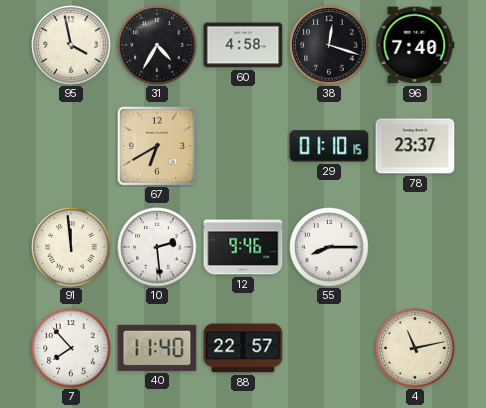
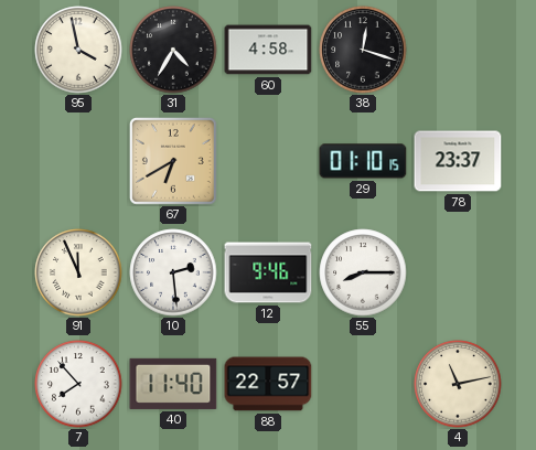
96: 7:40 -> none (415, 45)
91: 11:59 -> 11:56 (78, 272)
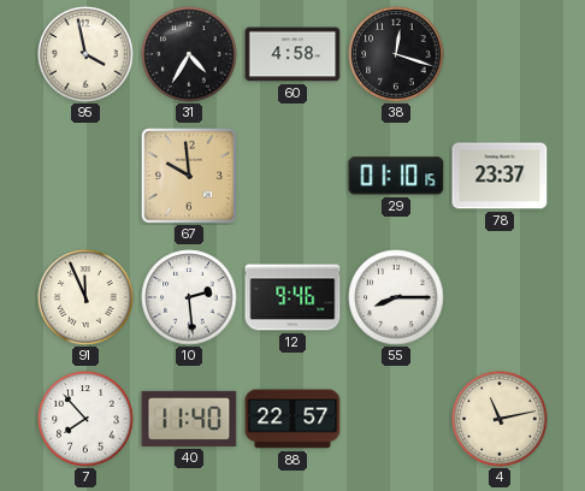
67: 6:40 -> 9:59 (190, 177)
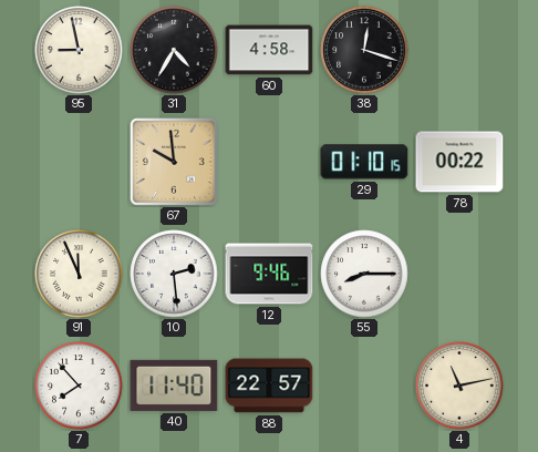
95: 3:58 -> 8:58 (79, 50)
78: 23:37 -> 00:22 (459, 162)
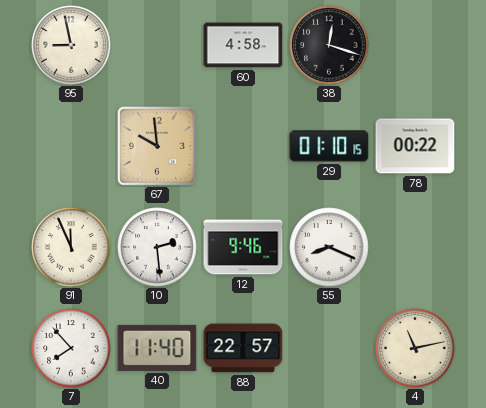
31: 4:35 -> none (174, 50)
55: 8:15 -> 8:19 (329, 247)
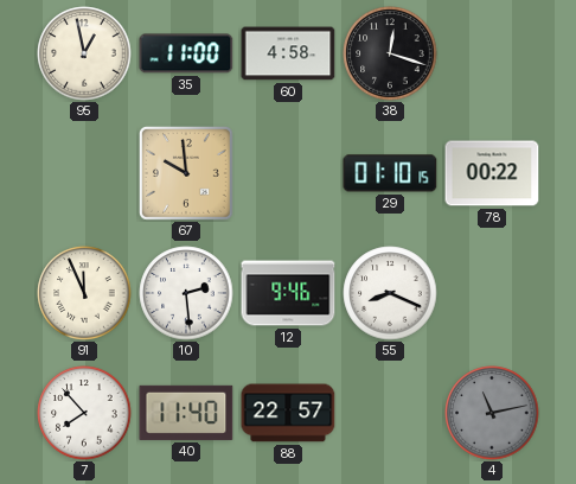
95: 8:58 -> 12:58 (84, 53)
35: none -> 11:00 (186, 53)
4 dial: cream -> grey (492, 413)
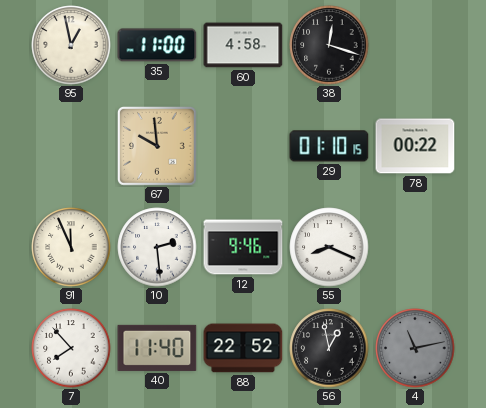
88: 22:57 -> 22:52 (243, 348)
56: none -> 12:58 (329, 348)
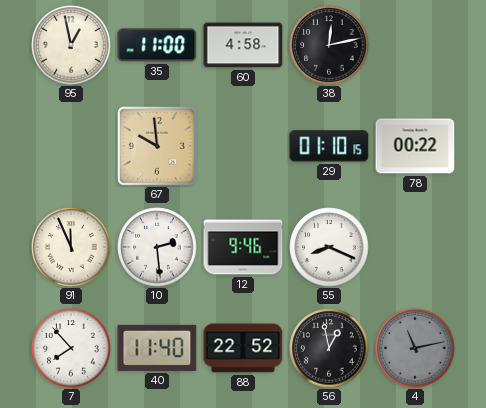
38: 12:18 -> 12:13 (329, 45)
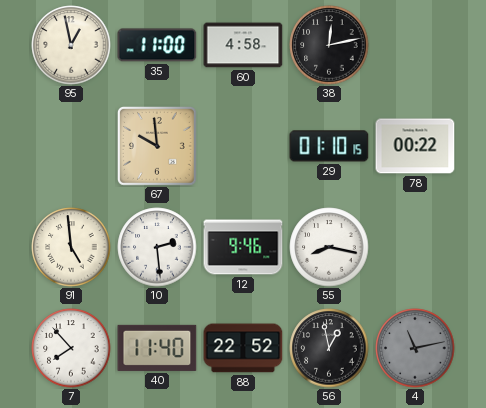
91: 11:56 -> 4:59 (71, 247)
55: 8:19 -> 8:17 (329, 247)
